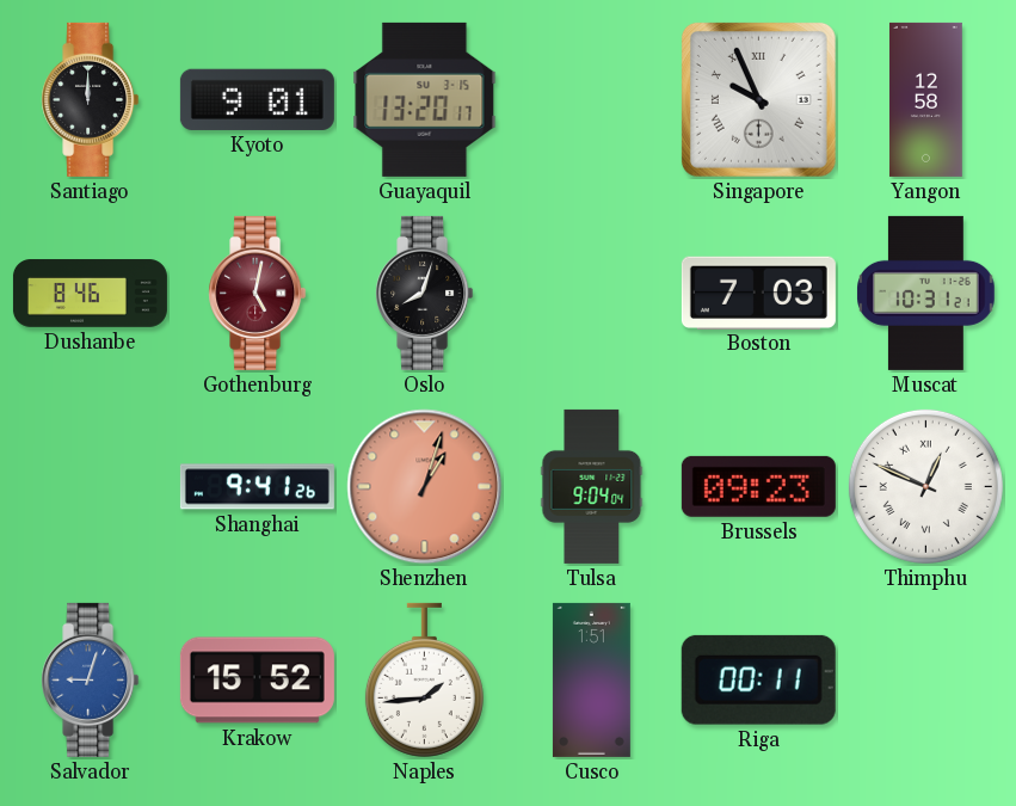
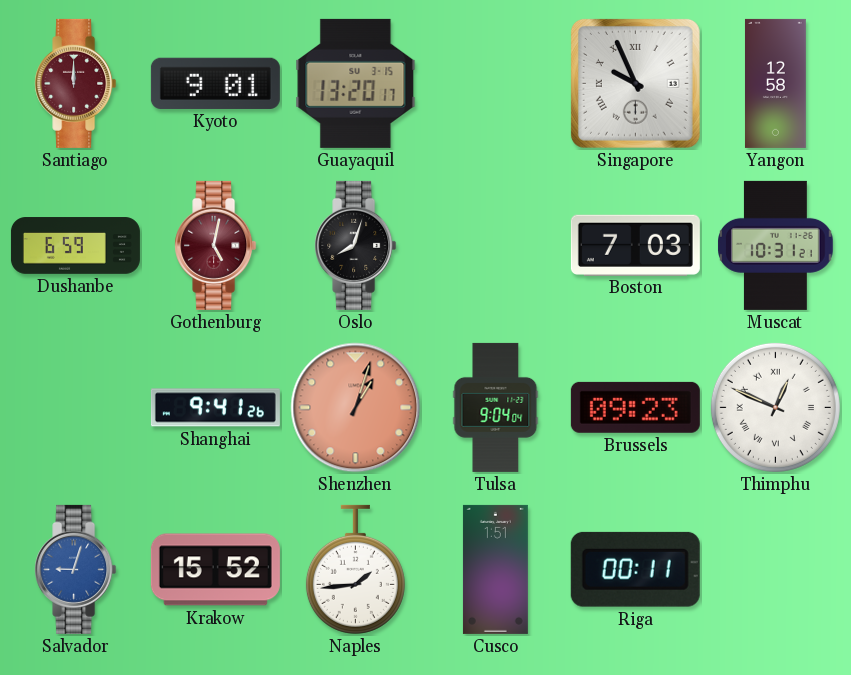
Santiago dial: black -> burgundy (76, 83)
Dushanbe: 8:46 -> 6:59 (75, 246)
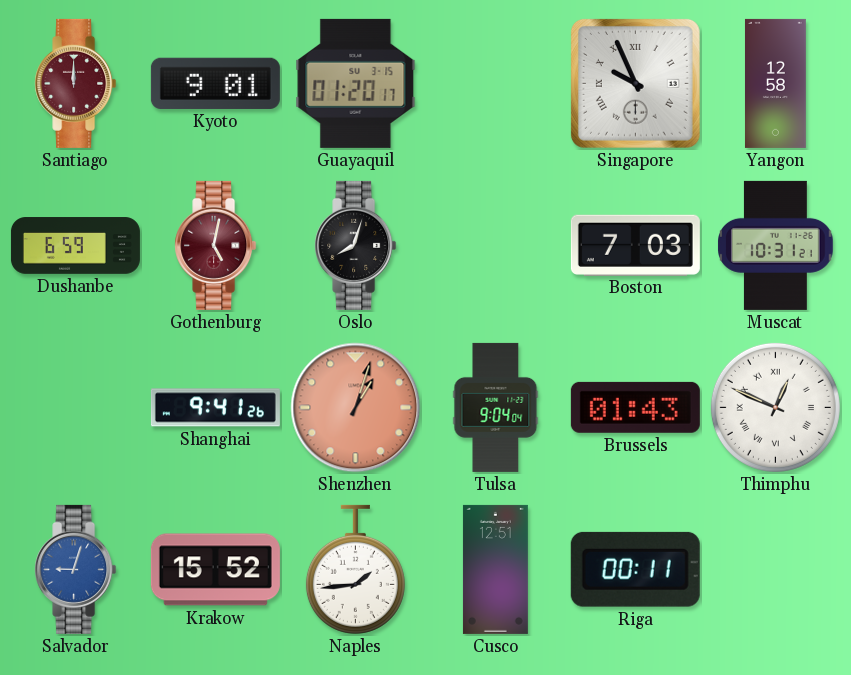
Guayaquil: 13:20 -> 01:20 (356, 83)
Brussels: 09:23 -> 01:43 (635, 407)
Cusco: 1:51 -> 12:51 (495, 569)
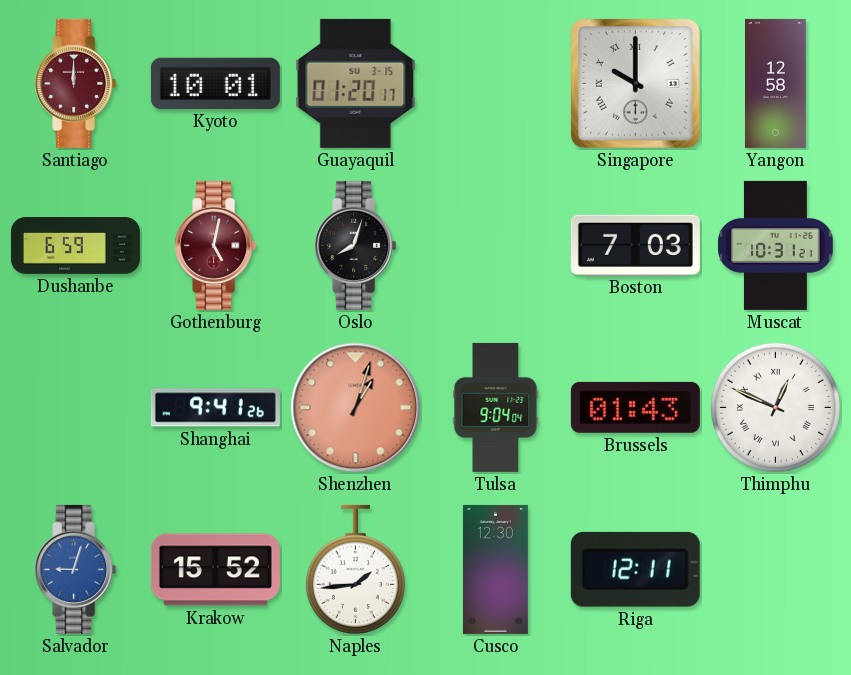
Kyoto: 9:01 -> 10:01 (215, 83)
Singapore: 9:56 -> 10:00 (635, 83)
Cusco: 12:51 -> 12:30 (495, 569)
Riga: 00:11 -> 12:11 (635, 569)
